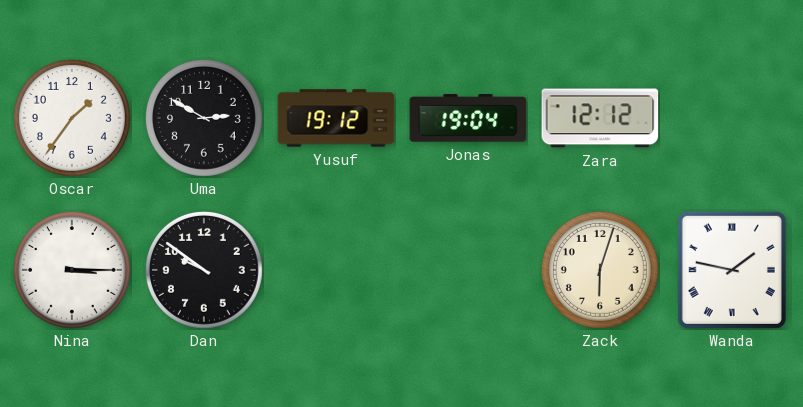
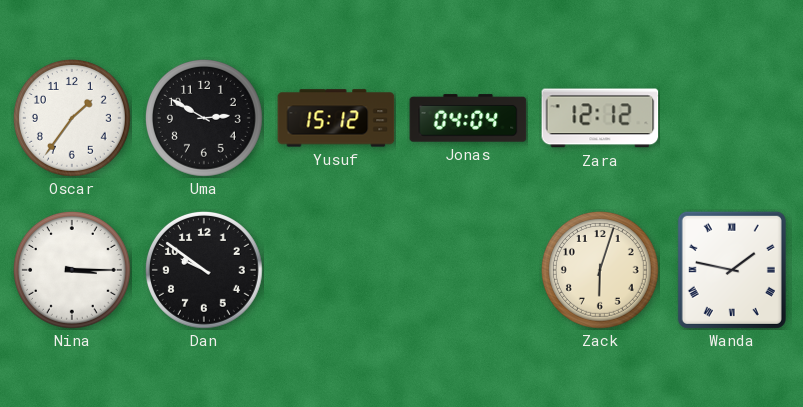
Yusuf: 19:12 -> 15:12 (336, 118)
Jonas: 19:04 -> 04:04 (468, 118)
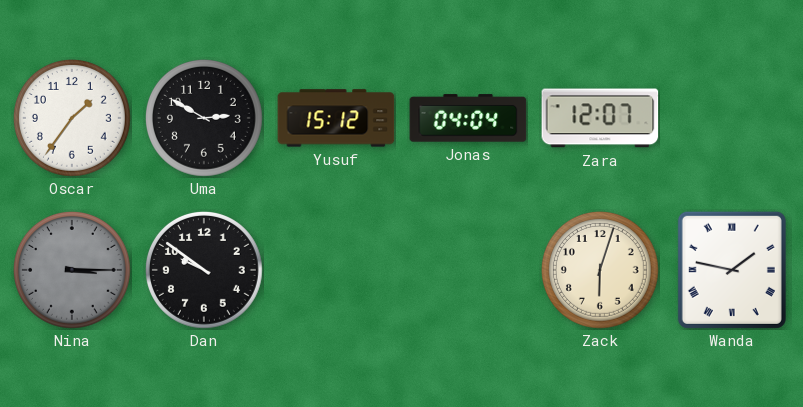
Zara: 12:12 -> 12:07 (600, 118)
Nina dial: white -> grey (72, 270)
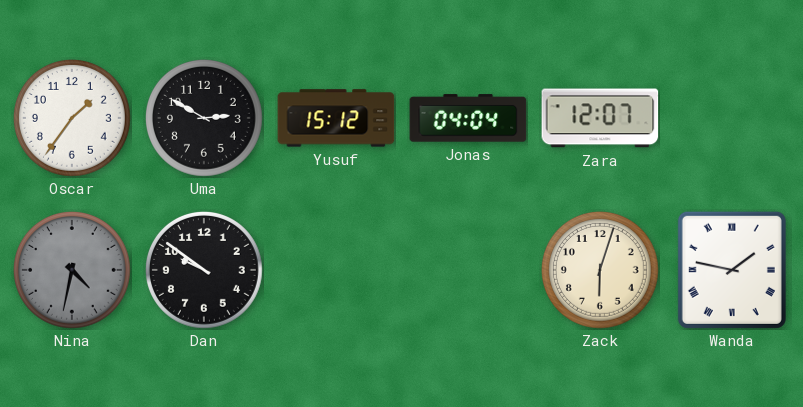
Nina: 3:15 -> 4:32 (72, 270)
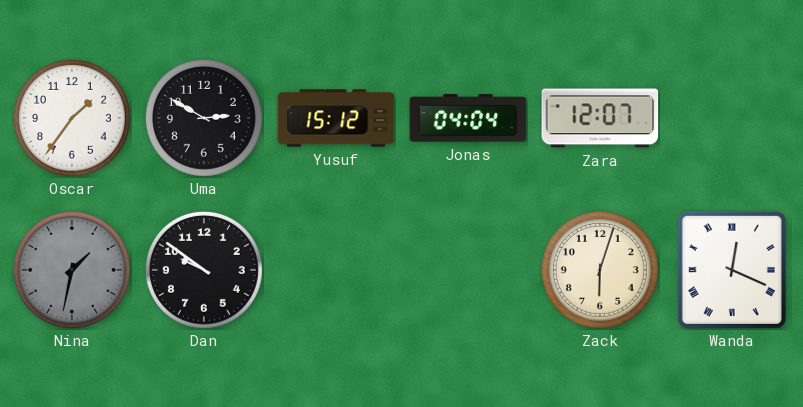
Nina: 4:32 -> 1:32 (72, 270)
Wanda: 1:47 -> 12:19 (732, 270)
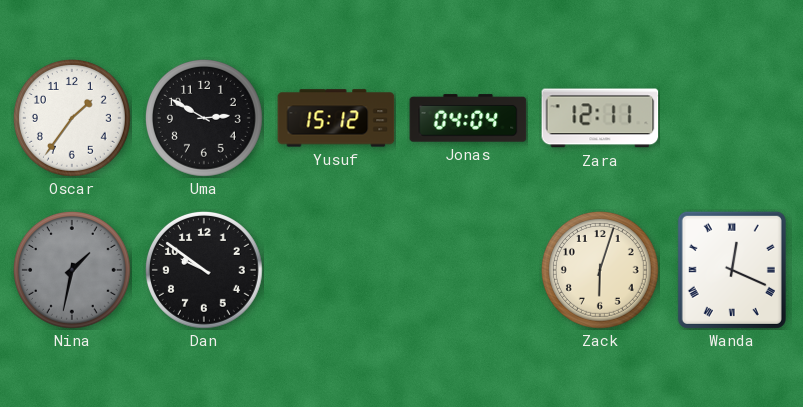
Zara: 12:07 -> 12:11 (600, 118)
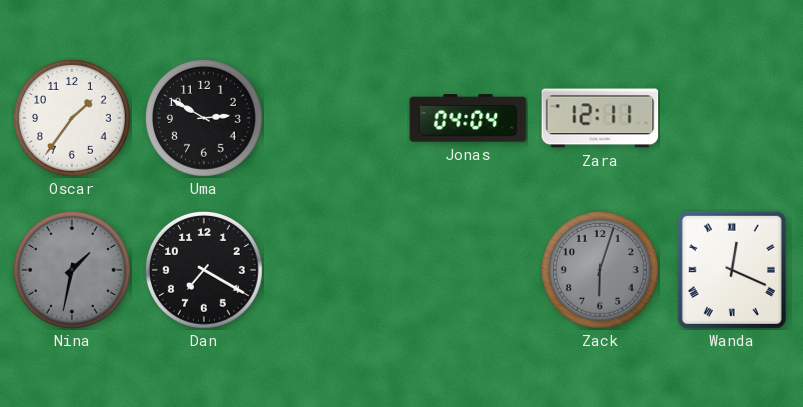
Yusuf: 15:12 -> none (336, 118)
Dan: 9:51 -> 7:20 (204, 270)
Zack dial: cream -> grey (600, 270)
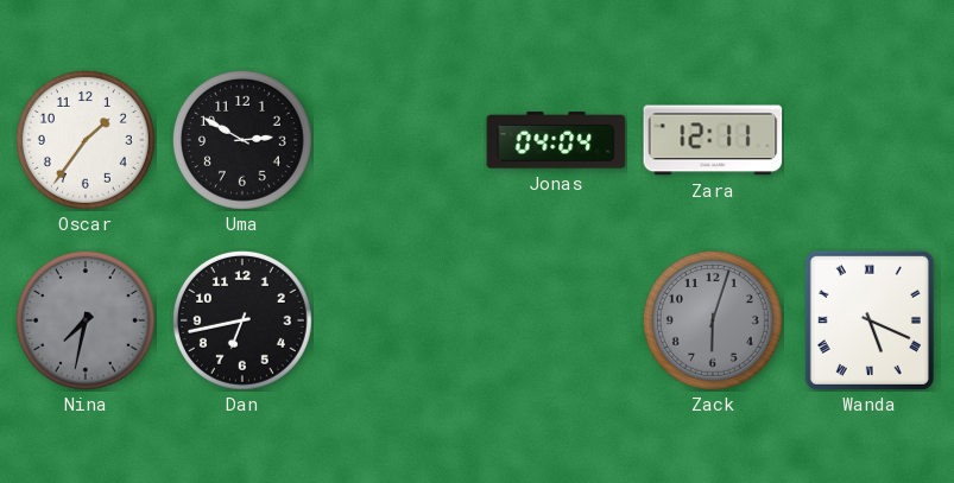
Nina: 1:32 -> 7:32 (86, 320)
Dan: 7:20 -> 6:43 (242, 320)
Wanda: 12:19 -> 5:19 (870, 320)
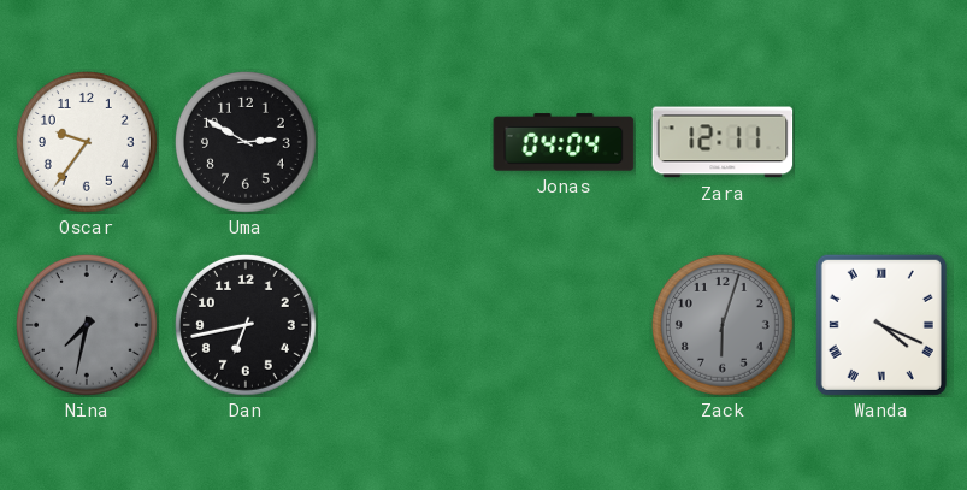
Oscar: 1:36 -> 9:36 (87, 142)
Wanda: 5:19 -> 4:19 (881, 325)
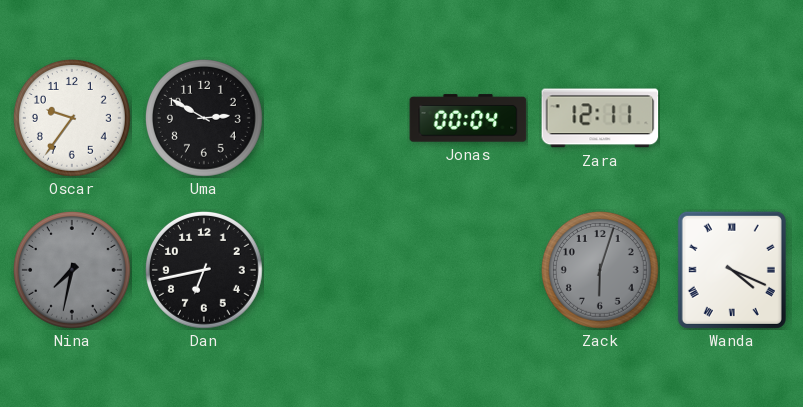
Jonas: 04:04 -> 00:04 (468, 118)
